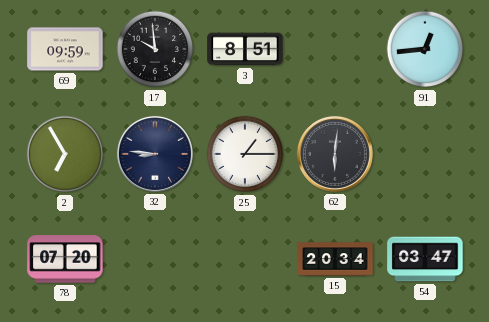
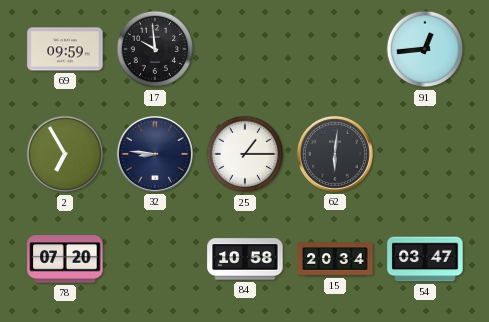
3: 8:51 -> none (245, 49)
84: none -> 10:58 (245, 259)
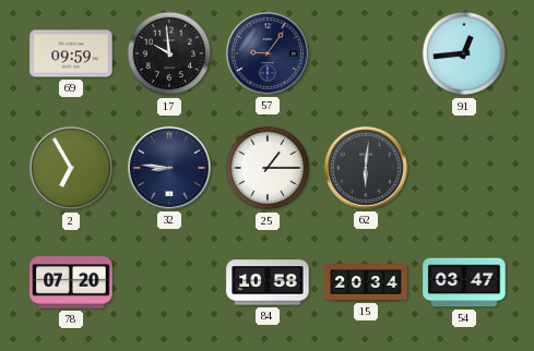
57: none -> 9:06 (268, 53)
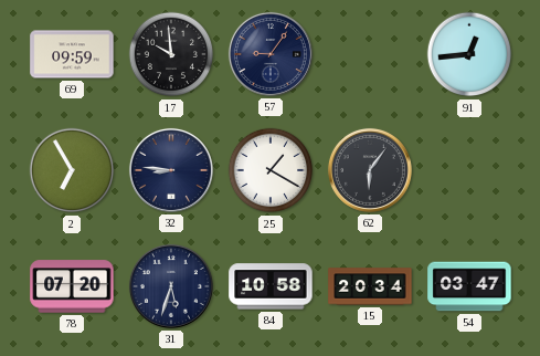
25: 1:15 -> 1:20 (271, 170)
62: 6:01 -> 6:06 (370, 170)
31: none -> 5:33 (171, 286)
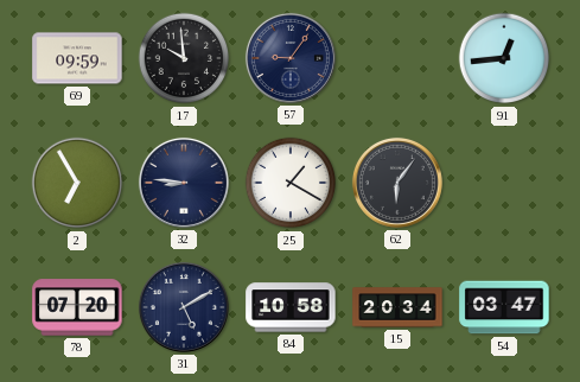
31: 5:33 -> 5:10 (184, 307)
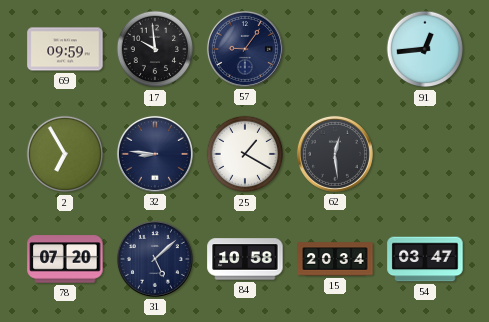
62: 6:06 -> 12:29 (335, 154)
31: 5:10 -> 5:08 (155, 259)
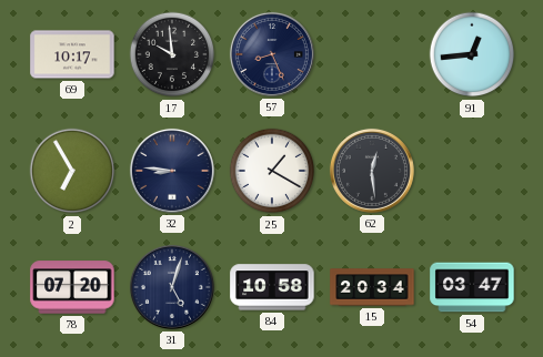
69: 09:59 -> 10:17 (72, 54)
57: 9:06 -> 8:26 (272, 54)
31: 5:08 -> 5:03 (172, 287)
